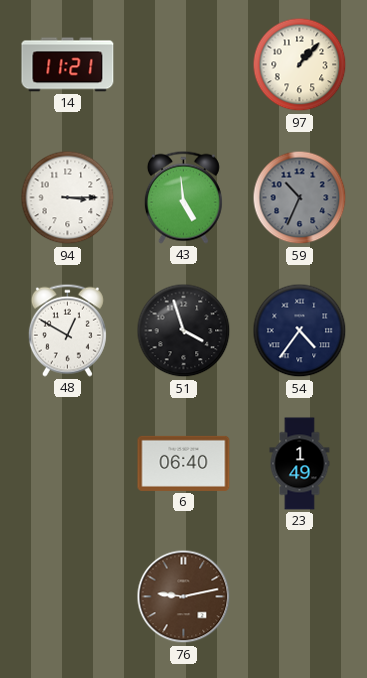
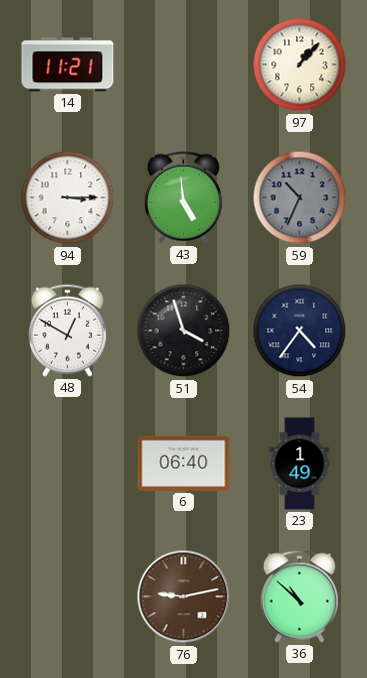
36: none -> 10:52 (299, 596)
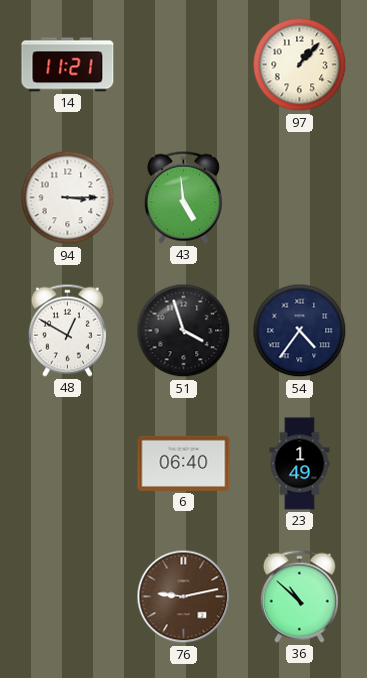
59: 10:34 -> none (300, 198)
